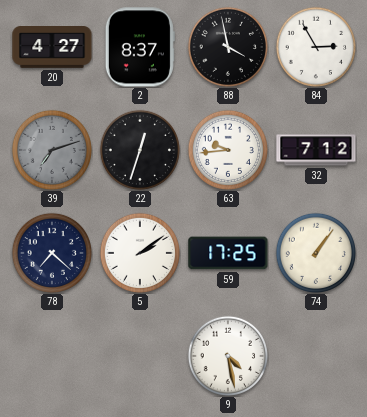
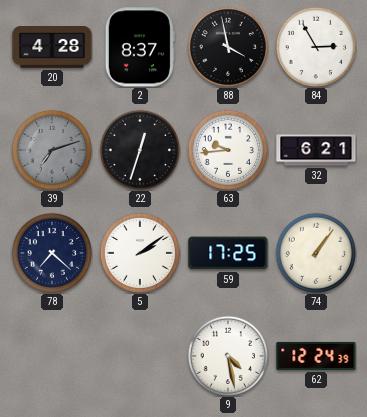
20: 4:27 -> 4:28 (52, 48)
32: 7:12 -> 6:21 (316, 150)
62: none -> 12:24 (316, 356)
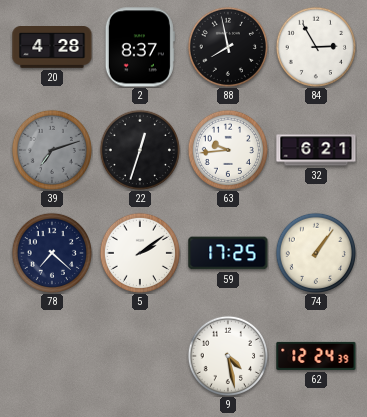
88: 3:58 -> 7:58 (228, 47)
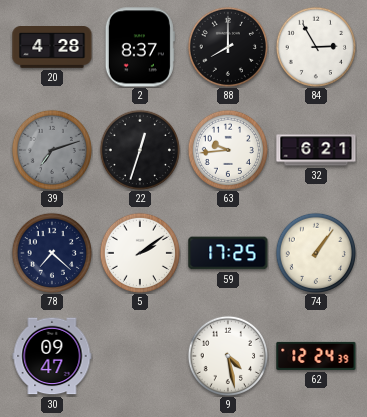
88: 7:58 -> 8:00 (228, 47)
30: none -> 09:47 (52, 356)
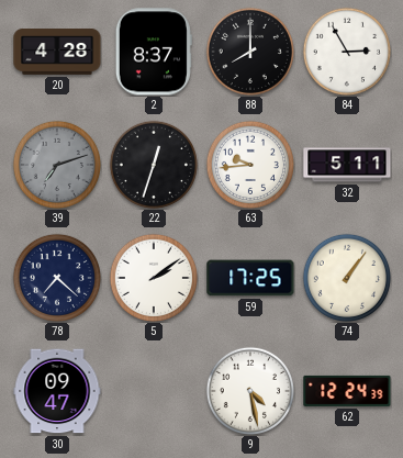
32: 6:21 -> 5:11 (347, 165)
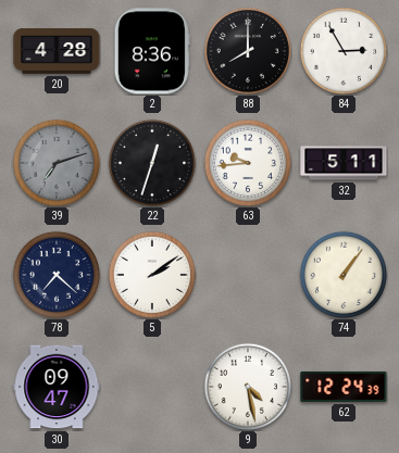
2: 8:37 -> 8:36 (152, 51)
59: 17:25 -> none (250, 278)
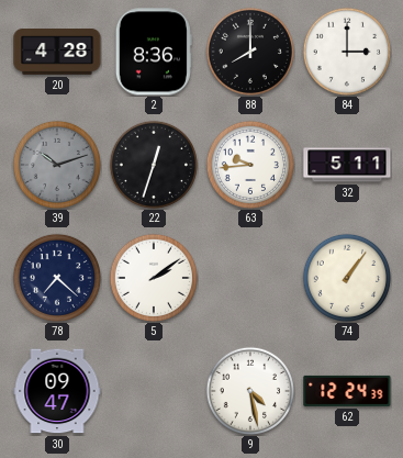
84: 2:55 -> 3:00 (347, 52)
39: 7:12 -> 10:12 (57, 165)
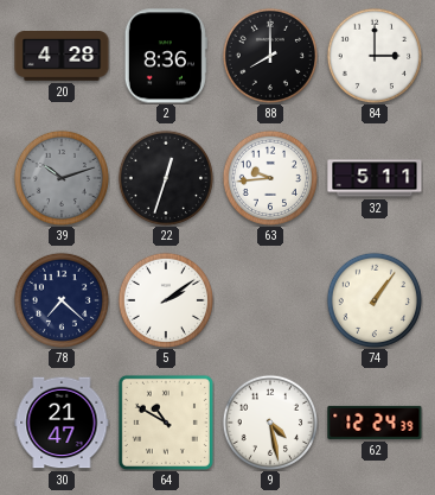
30: 09:47 -> 21:47 (62, 423)
64: none -> 10:50 (166, 423)
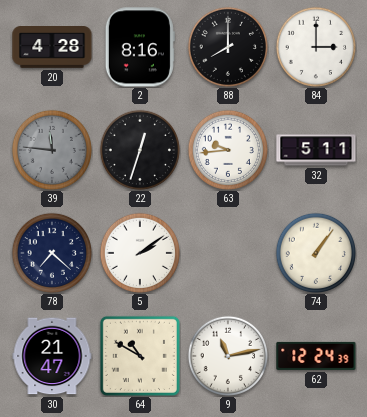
2: 8:36 -> 8:16 (140, 47)
39: 10:12 -> 11:46 (52, 150)
9: 4:28 -> 11:13 (228, 356)
